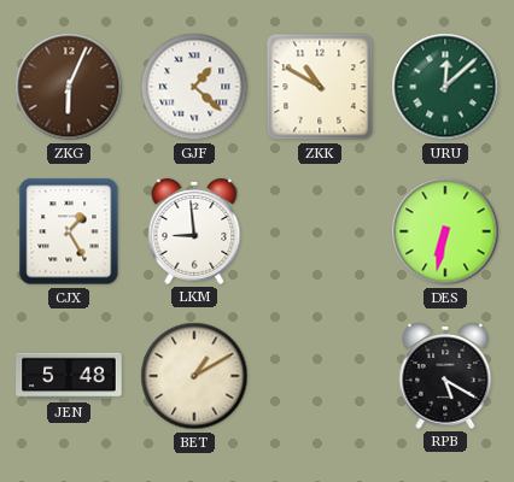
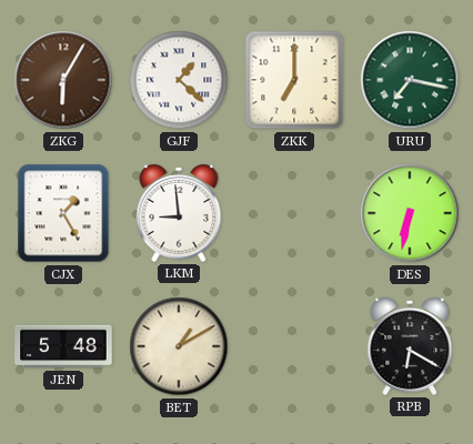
ZKG: 6:04 -> 6:05 (63, 80)
ZKK: 10:50 -> 7:00 (294, 80)
URU: 12:08 -> 7:17 (410, 80)
RPB: 5:20 -> 6:20 (410, 346)
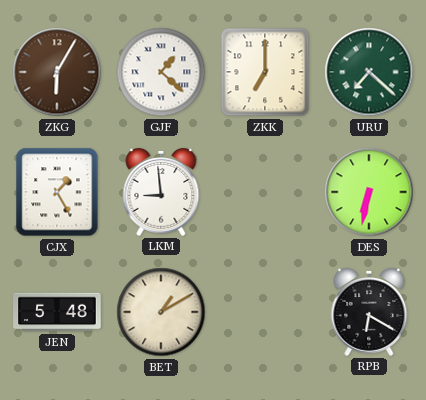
URU: 7:17 -> 7:22 (369, 72)
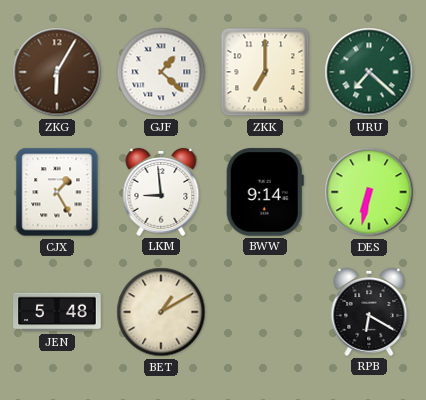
BWW: none -> 9:14 (265, 192)
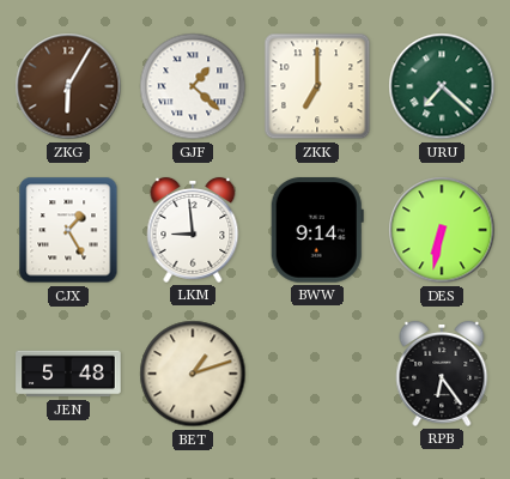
BET: 1:10 -> 1:12 (193, 374)
RPB: 6:20 -> 6:24 (442, 374)
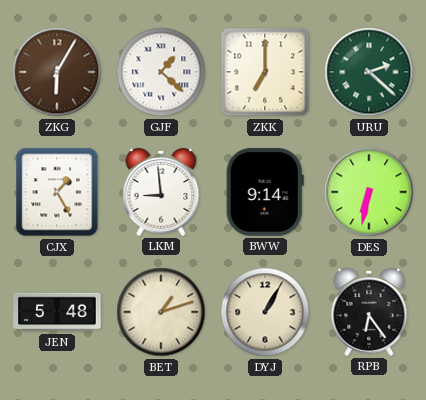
URU: 7:22 -> 2:22 (369, 72)
DYJ: none -> 1:05 (265, 312)
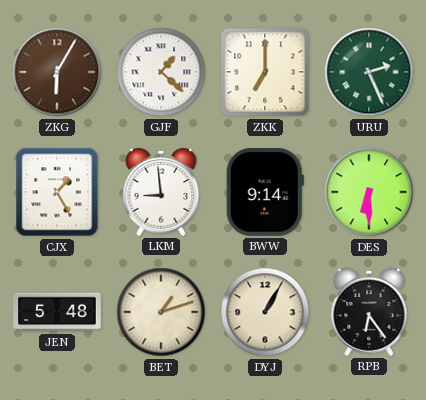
URU: 2:22 -> 2:26 (369, 72)
DES: 6:32 -> 6:30 (369, 192)
